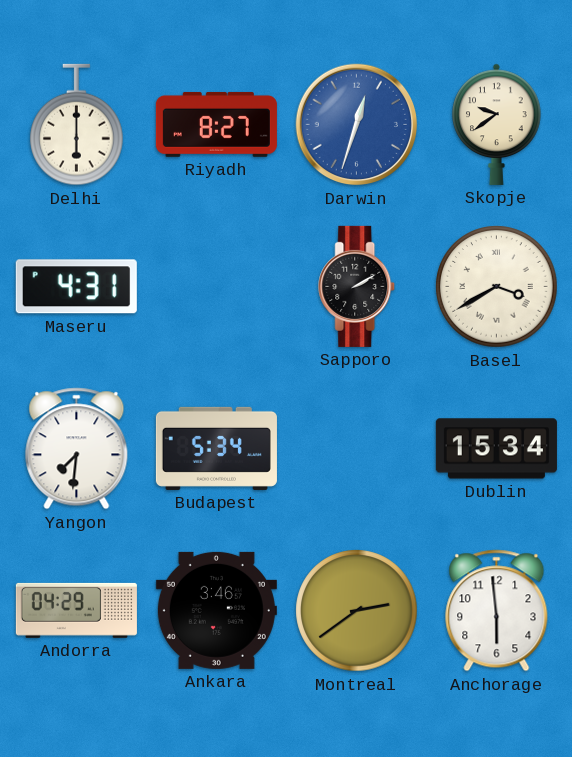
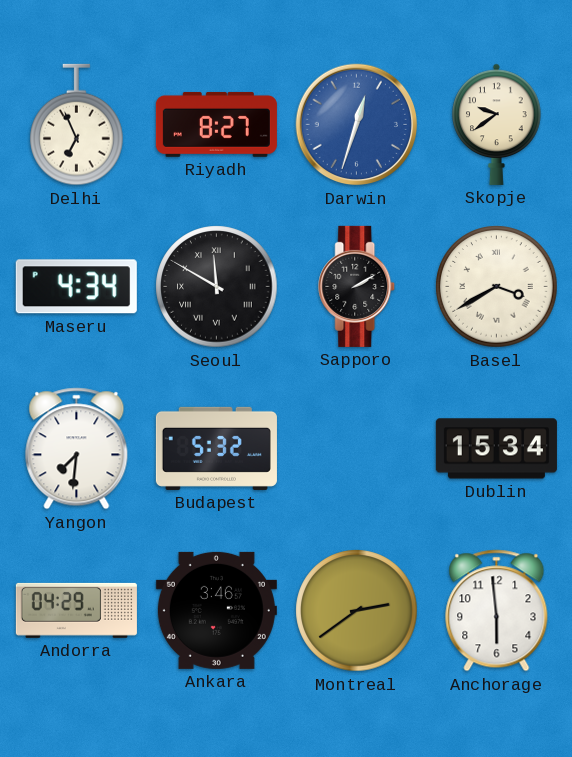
Delhi: 6:00 -> 6:56 (77, 125)
Maseru: 4:31 -> 4:34 (76, 287)
Seoul: none -> 11:50 (217, 287)
Budapest: 5:34 -> 5:32 (216, 448)
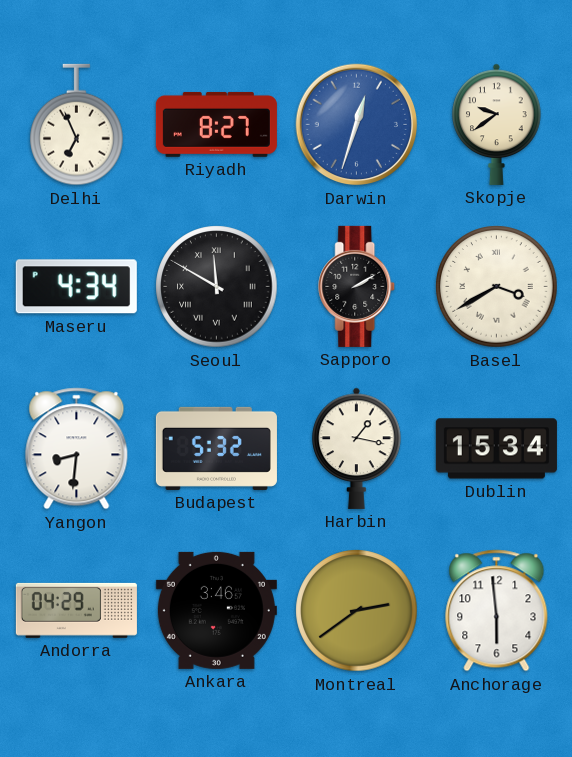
Yangon: 7:31 -> 8:31 (77, 449)
Harbin: none -> 1:17 (357, 448)
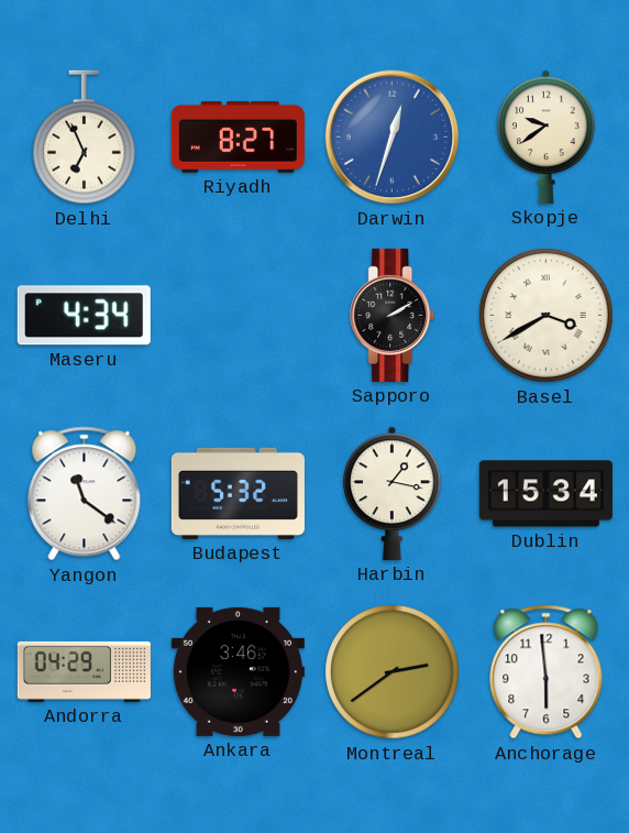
Seoul: 11:50 -> none (217, 287)
Yangon: 8:31 -> 11:21 (85, 494)
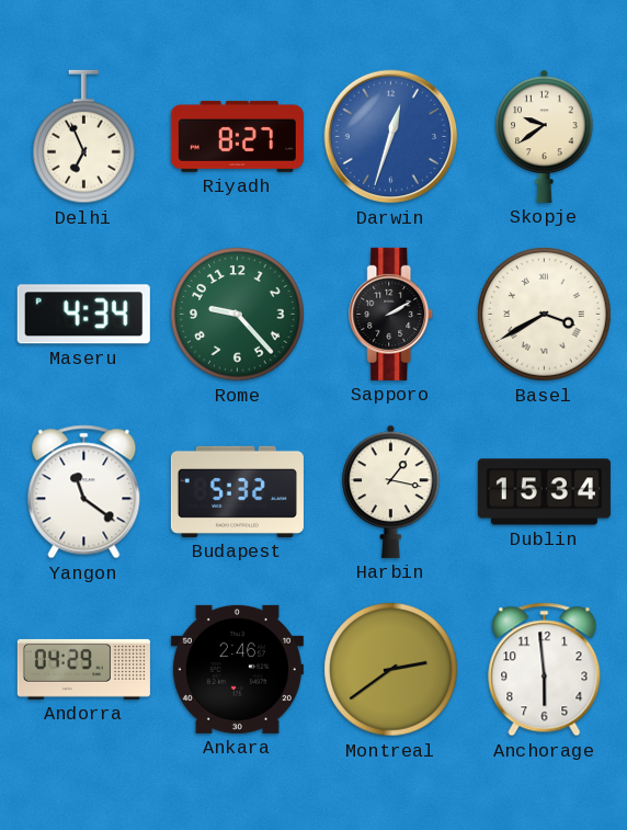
Rome: none -> 9:23 (238, 315)
Ankara: 3:46 -> 2:46 (237, 669)
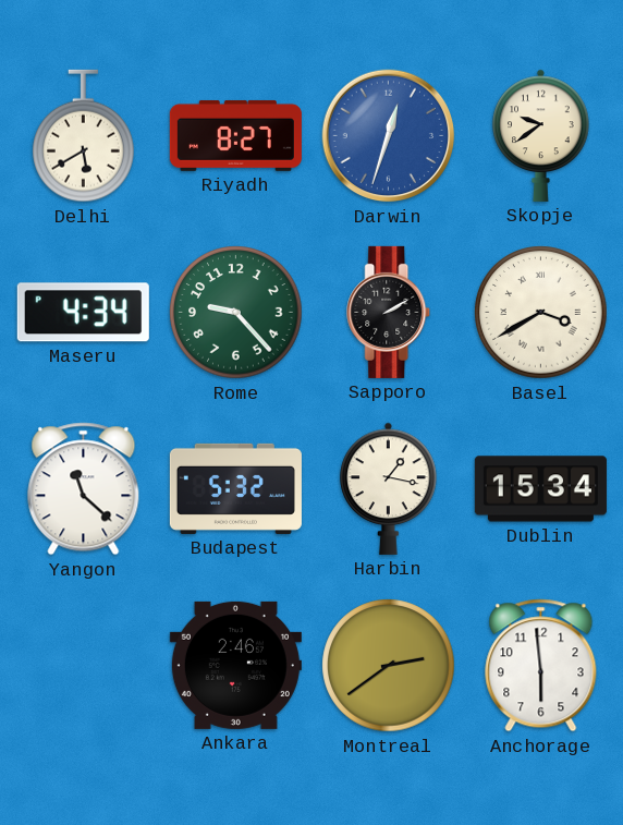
Delhi: 6:56 -> 5:40 (84, 136)
Yangon: 11:21 -> 11:22 (84, 489)
Andorra: 04:29 -> none (83, 669)
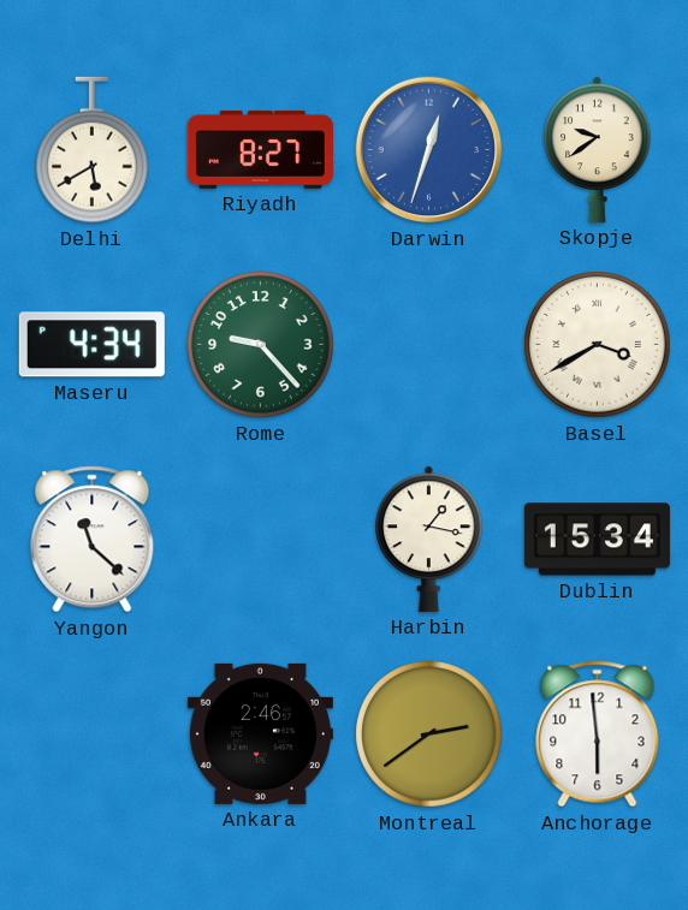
Sapporo: 2:10 -> none (389, 312)
Budapest: 5:32 -> none (235, 488)
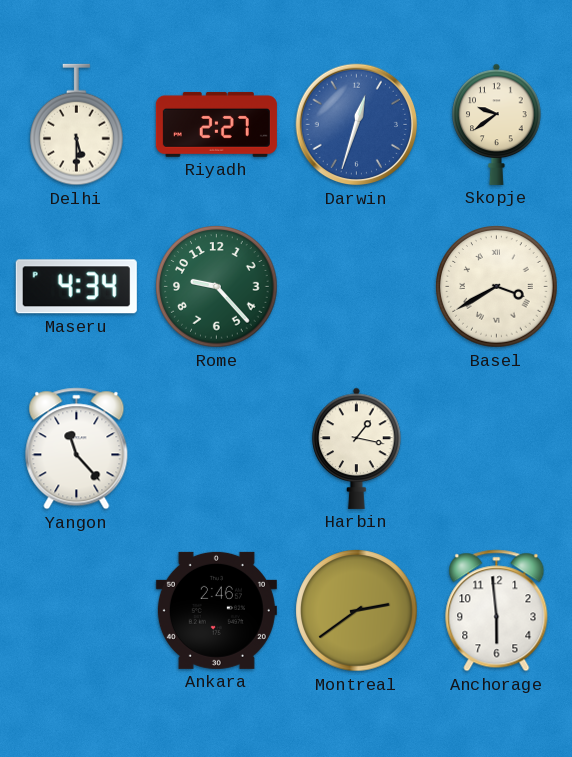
Delhi: 5:40 -> 5:30 (77, 125)
Riyadh: 8:27 -> 2:27 (216, 124)
Yangon: 11:22 -> 11:23 (77, 449)
Dublin: 15:34 -> none (597, 540)
